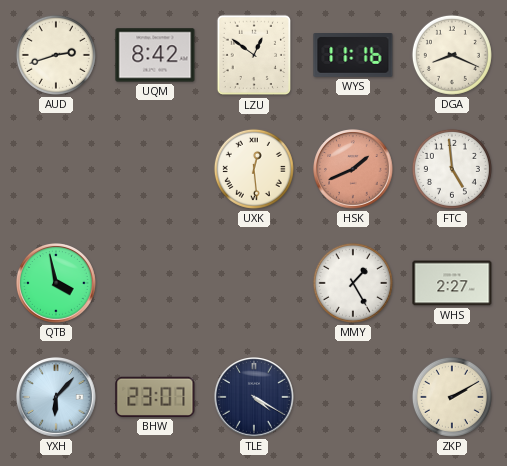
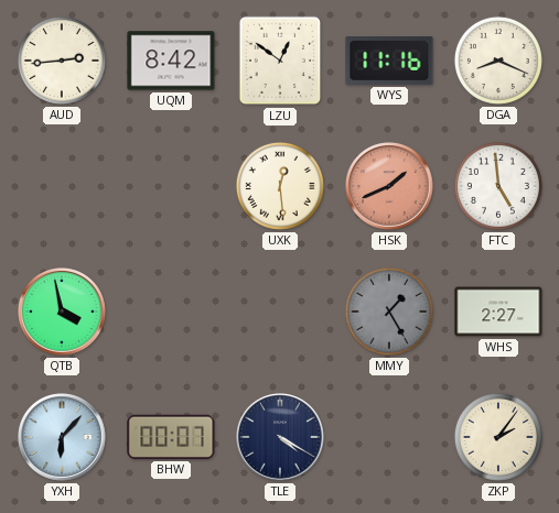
AUD: 2:42 -> 2:44 (62, 61)
MMY dial: white -> grey (389, 312)
BHW: 23:07 -> 00:07 (171, 437)
ZKP: 2:10 -> 2:06 (498, 437)
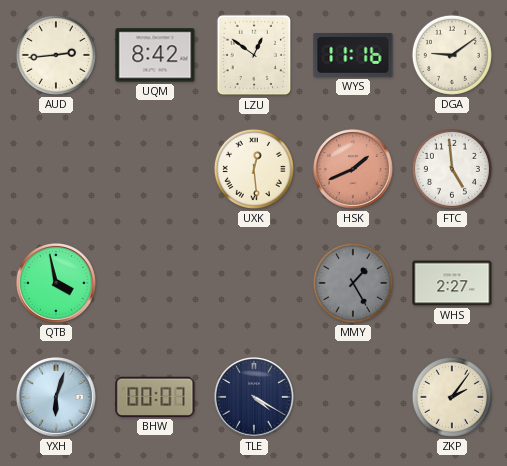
DGA: 8:19 -> 9:09 (452, 55)
YXH: 6:07 -> 6:03 (56, 397)
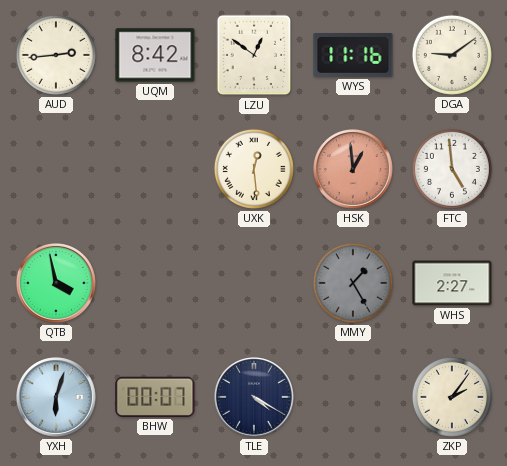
HSK: 1:41 -> 12:59 (353, 169)
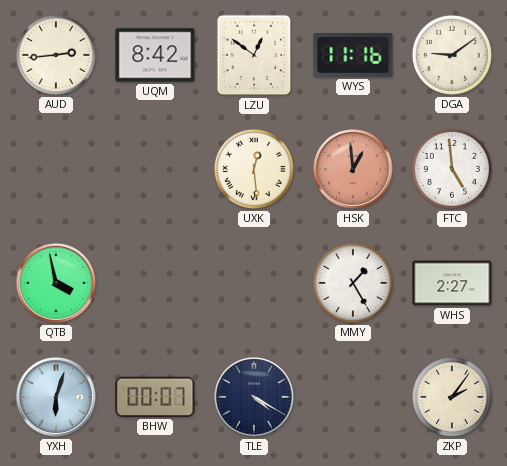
MMY dial: grey -> white (353, 283)
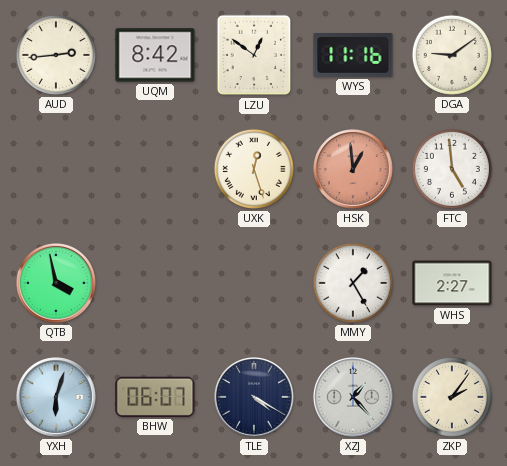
UXK: 12:29 -> 12:27 (254, 169)
BHW: 00:07 -> 06:07 (155, 397)
XZJ: none -> 1:23 (353, 397)
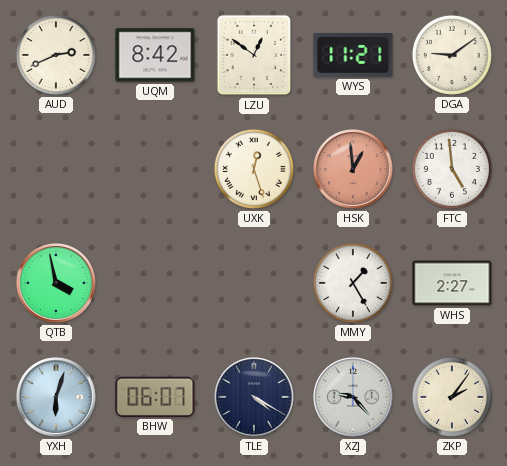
AUD: 2:44 -> 2:41 (56, 55)
WYS: 11:16 -> 11:21 (353, 56)
XZJ: 1:23 -> 9:23 (353, 397)
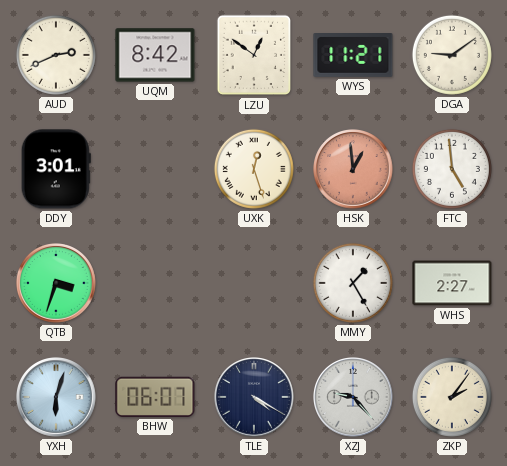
DDY: none -> 3:01 (56, 169)
QTB: 3:58 -> 3:33 (56, 283)
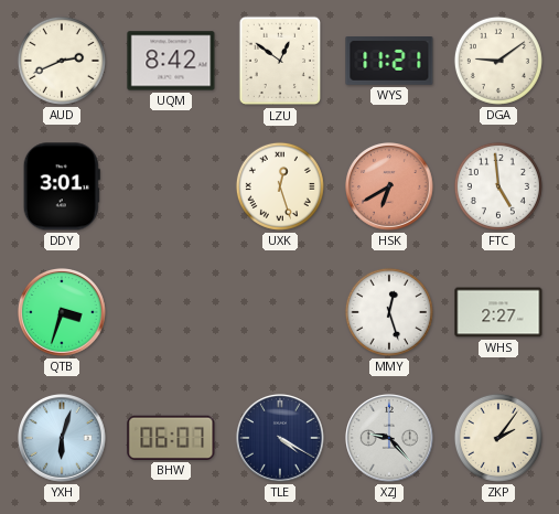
HSK: 12:59 -> 6:40 (389, 186)
MMY: 1:25 -> 12:27 (389, 312)
